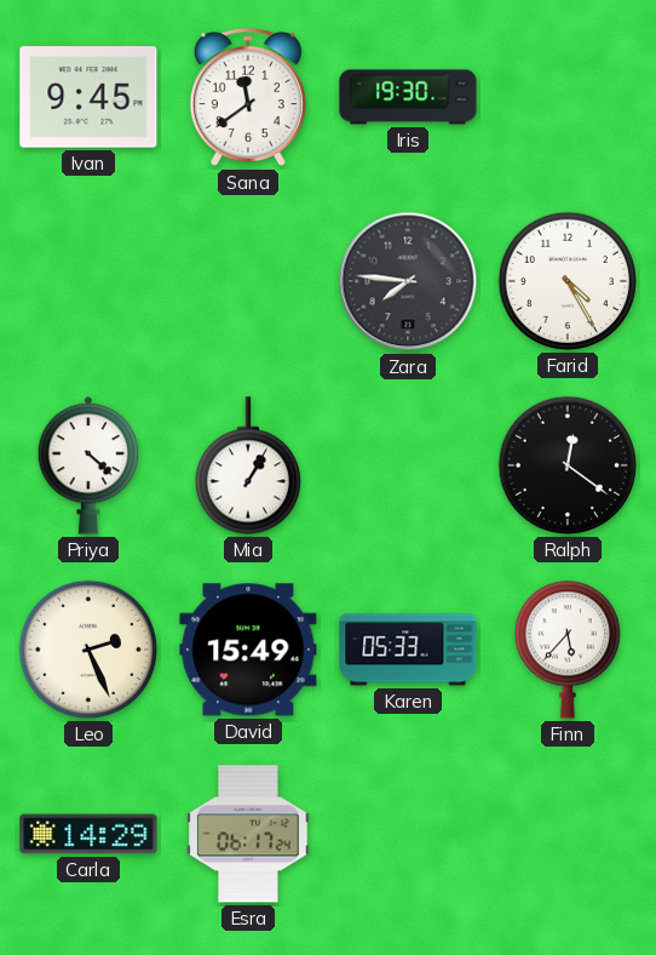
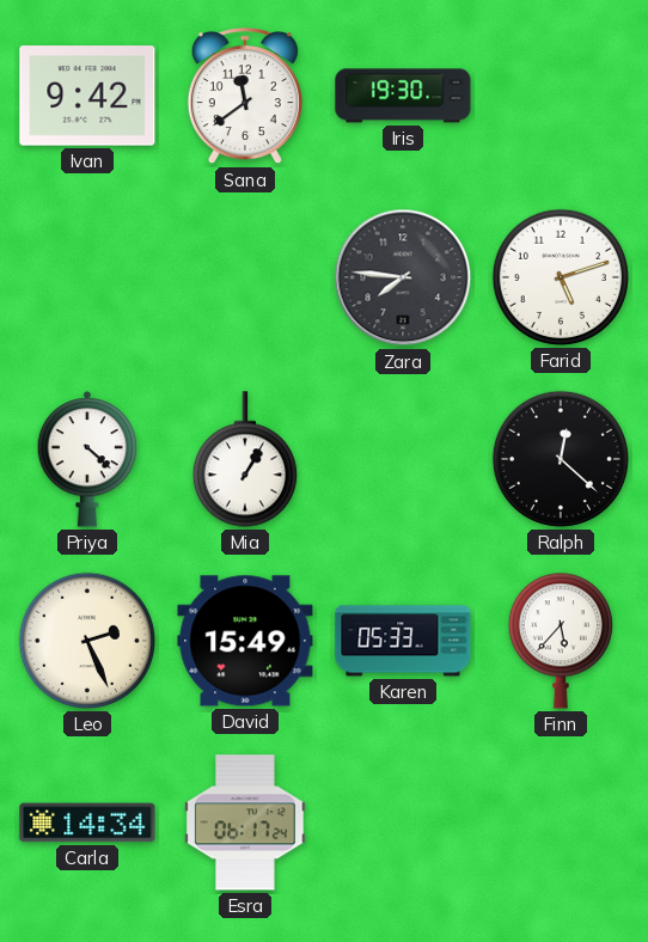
Ivan: 9:45 -> 9:42 (87, 96)
Farid: 4:25 -> 5:12 (561, 277)
Ralph: 12:21 -> 12:22 (561, 459)
Carla: 14:29 -> 14:34 (87, 822)
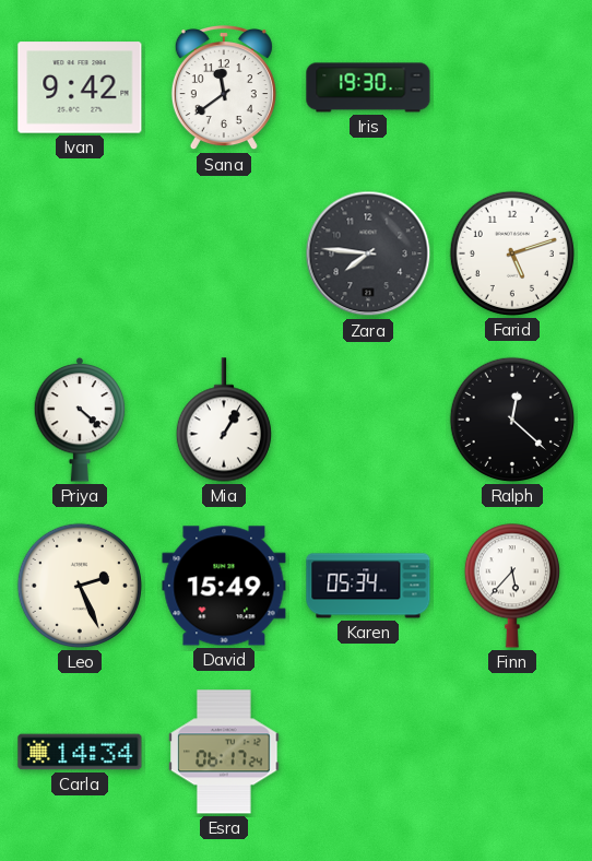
Karen: 05:33 -> 05:34 (368, 586)
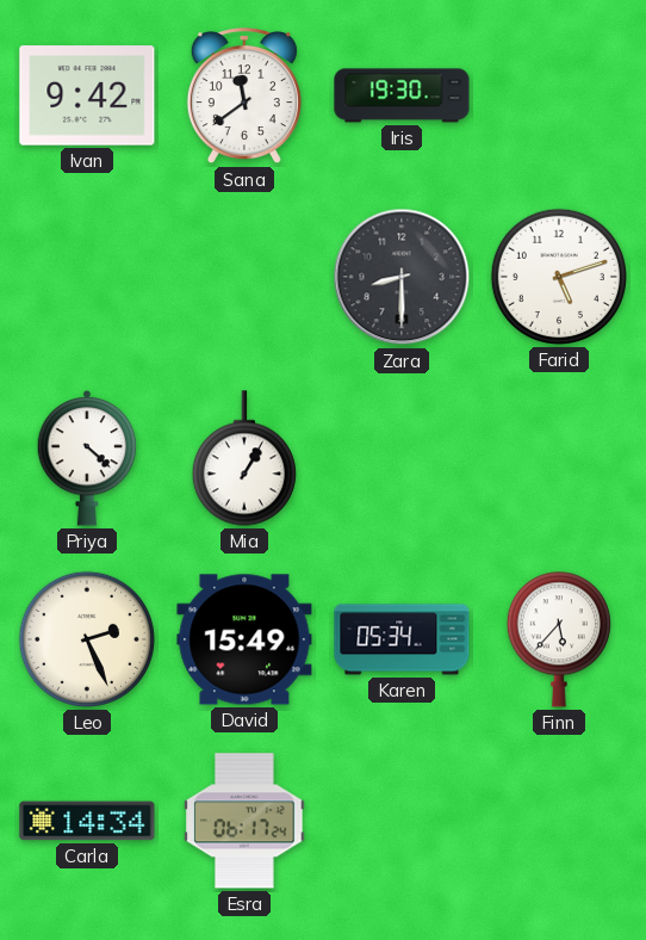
Zara: 7:46 -> 8:30 (402, 277)
Ralph: 12:22 -> none (512, 420)
